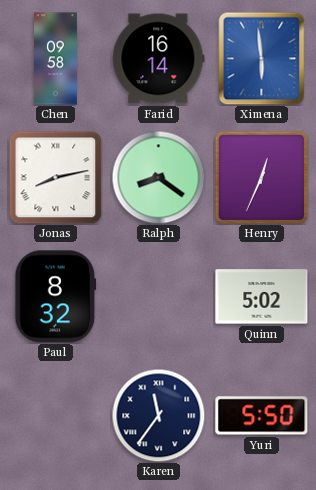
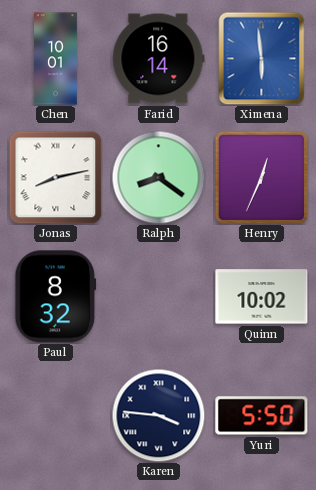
Chen: 09:58 -> 10:01 (56, 59)
Quinn: 5:02 -> 10:02 (262, 297)
Karen: 11:36 -> 3:46 (158, 415)
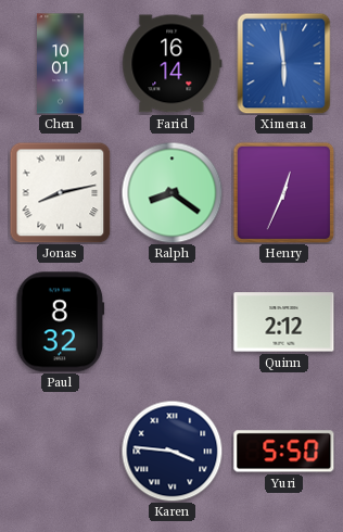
Quinn: 10:02 -> 2:12 (284, 322)
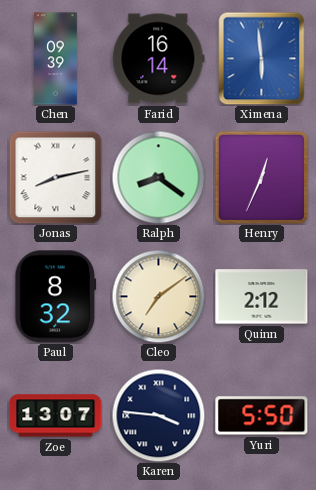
Chen: 10:01 -> 09:39 (56, 59)
Cleo: none -> 7:09 (158, 296)
Zoe: none -> 13:07 (56, 416)
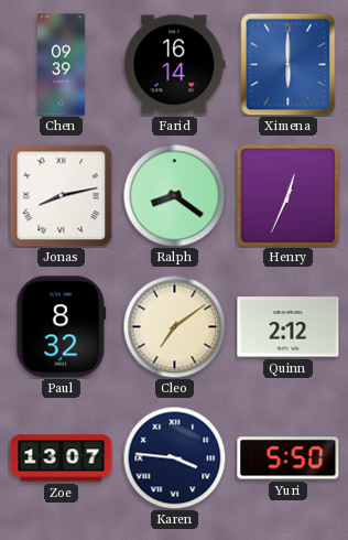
Ximena: 5:59 -> 6:00 (289, 64)
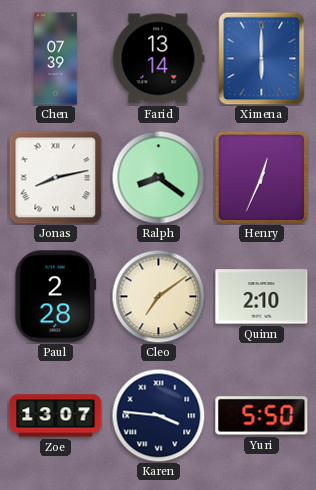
Chen: 09:39 -> 07:39 (56, 59)
Farid: 16:14 -> 13:14 (159, 59)
Paul: 8:32 -> 2:28 (56, 297)
Quinn: 2:12 -> 2:10 (262, 297)
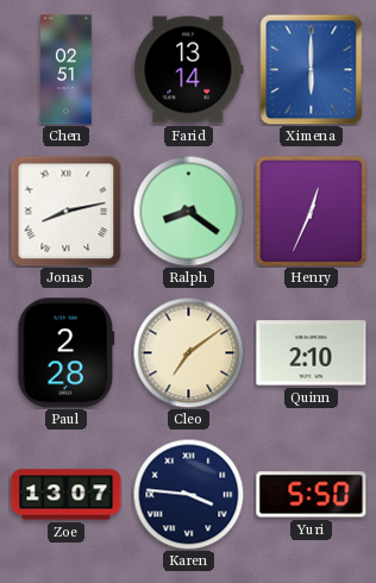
Chen: 07:39 -> 02:51 (67, 70)
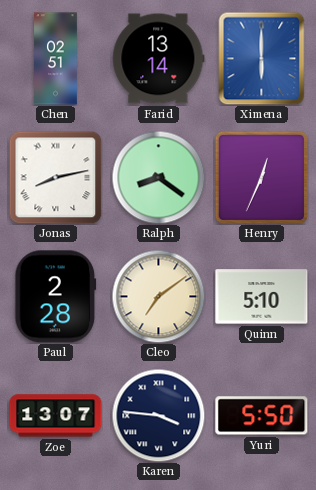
Quinn: 2:10 -> 5:10 (262, 297)
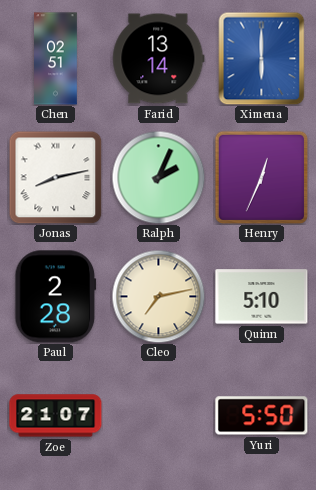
Ralph: 8:21 -> 2:04 (158, 177)
Cleo: 7:09 -> 7:13 (158, 296)
Zoe: 13:07 -> 21:07 (56, 416)
Karen: 3:46 -> none (158, 415)
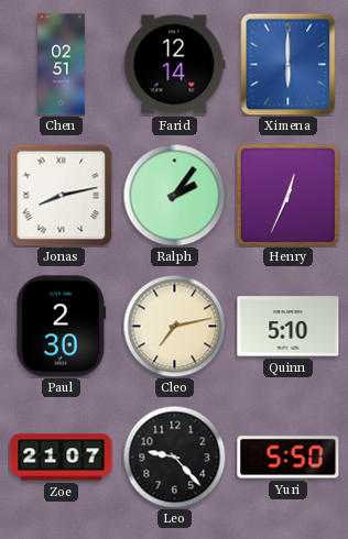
Farid: 13:14 -> 12:14 (175, 65)
Ralph: 2:04 -> 2:06 (174, 195)
Paul: 2:28 -> 2:30 (62, 327)
Leo: none -> 9:23 (174, 457)
